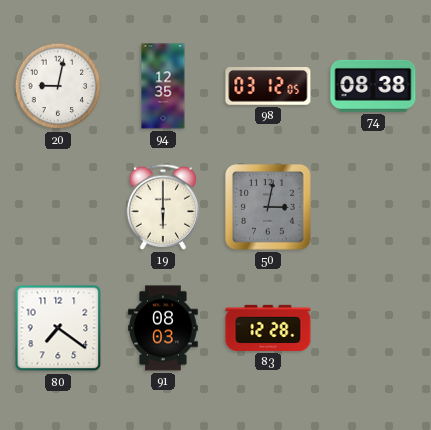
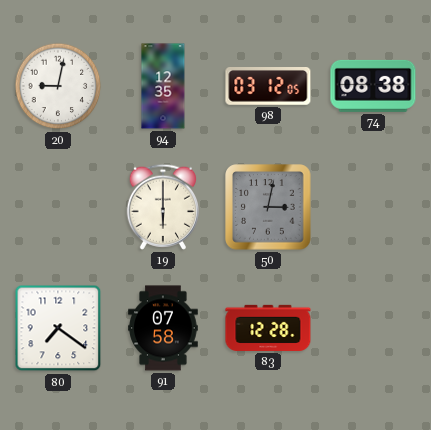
91: 08:03 -> 07:58 (163, 328)
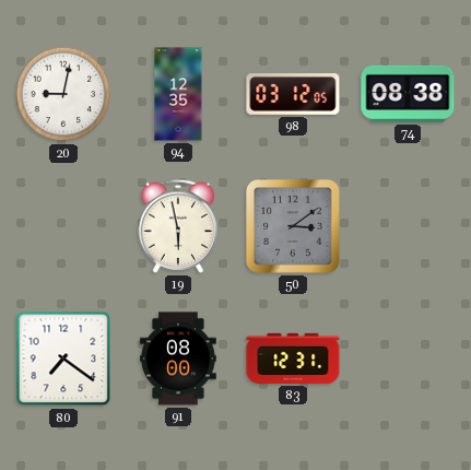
19: 6:00 -> 5:58 (177, 226)
50: 3:02 -> 3:09 (293, 226)
91: 07:58 -> 08:00 (178, 359)
83: 12:28 -> 12:31 (293, 359)
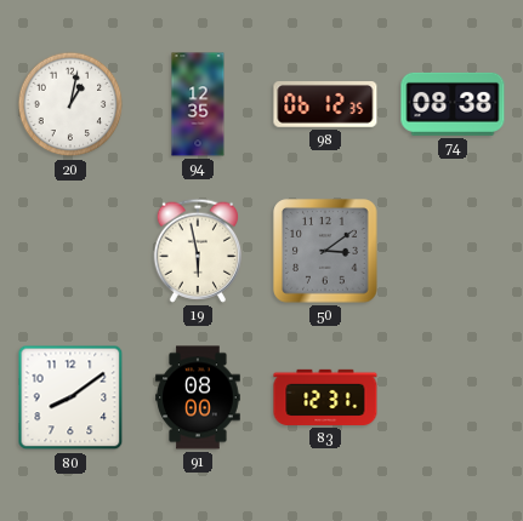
20: 9:02 -> 1:02 (70, 104)
98: 03:12 -> 06:12 (325, 105)
80: 7:21 -> 8:09 (70, 397)
